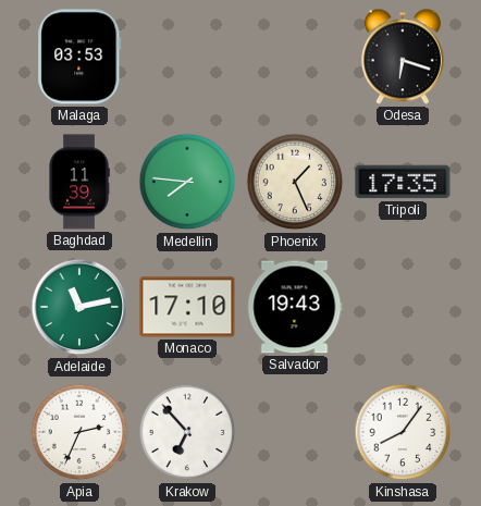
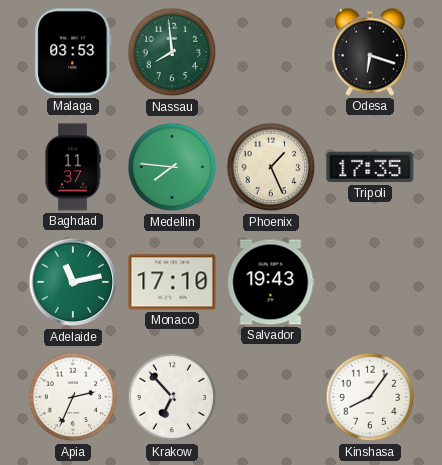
Nassau: none -> 7:59 (172, 52)
Baghdad: 11:39 -> 11:37 (73, 167)
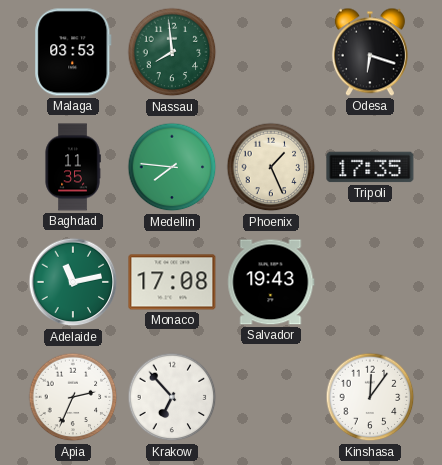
Baghdad: 11:37 -> 11:35 (73, 167)
Monaco: 17:10 -> 17:08 (172, 282)
Kinshasa: 8:06 -> 12:06 (370, 397)
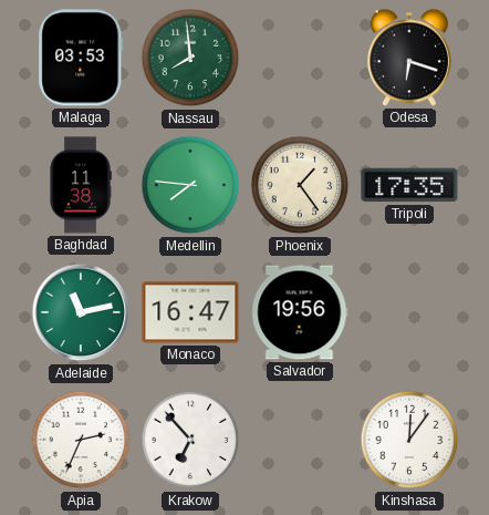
Baghdad: 11:35 -> 11:38 (81, 185)
Phoenix: 1:26 -> 1:24 (300, 185)
Monaco: 17:08 -> 16:47 (190, 312)
Salvador: 19:43 -> 19:56 (300, 312)
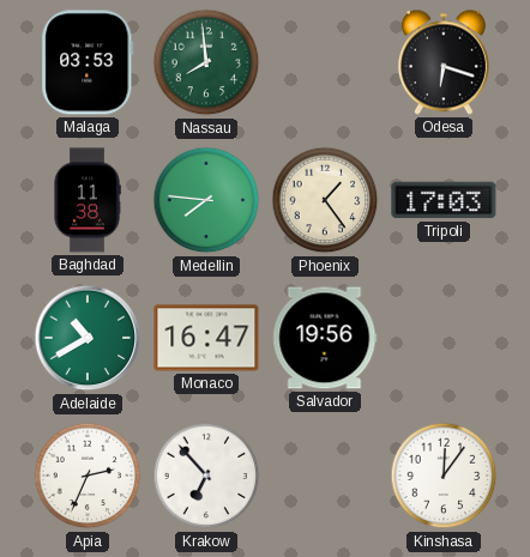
Tripoli: 17:35 -> 17:03 (444, 200)
Adelaide: 11:13 -> 10:40 (88, 338)
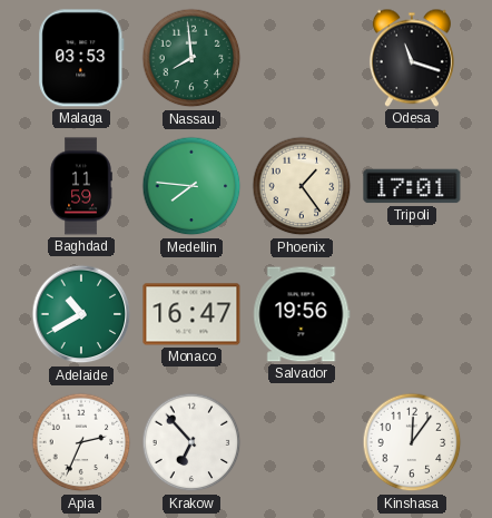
Odesa: 6:18 -> 11:18 (412, 58)
Baghdad: 11:38 -> 11:59 (81, 186)
Tripoli: 17:03 -> 17:01 (412, 186)
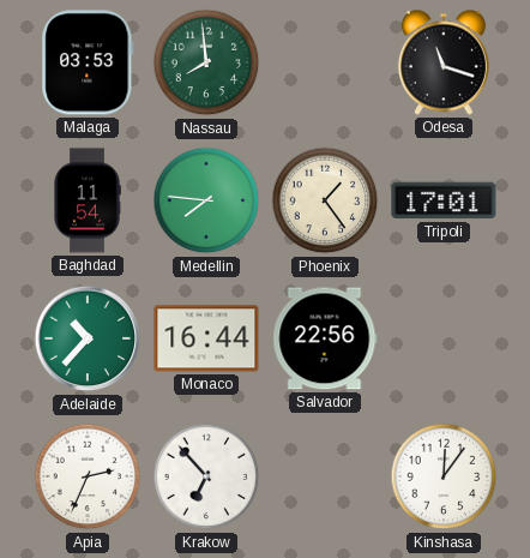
Baghdad: 11:59 -> 11:54 (88, 200)
Adelaide: 10:40 -> 10:37 (88, 338)
Monaco: 16:47 -> 16:44 (206, 338)
Salvador: 19:56 -> 22:56 (325, 338)
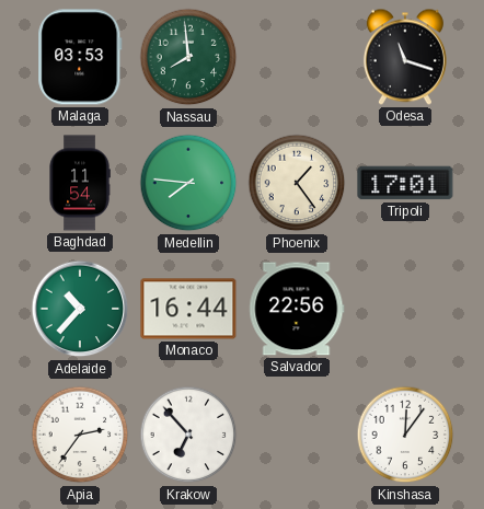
Apia: 2:34 -> 2:36 (80, 435)
